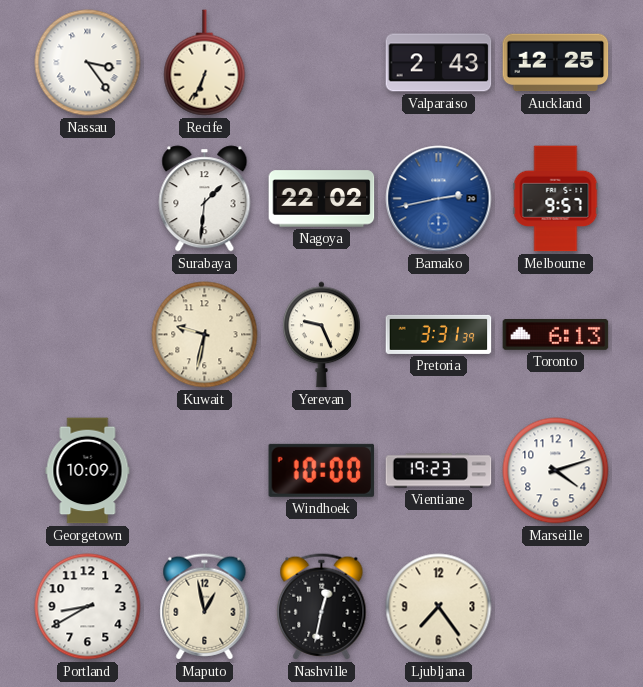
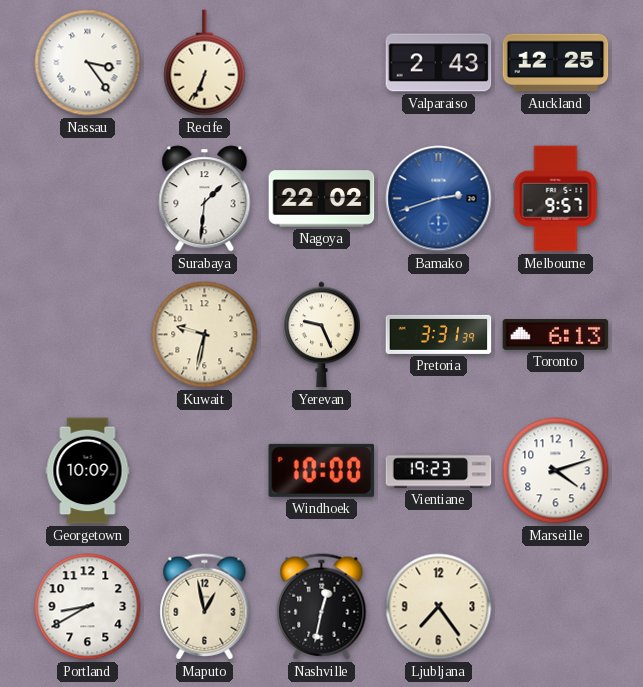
Bamako: 2:43 -> 2:42 (439, 199)
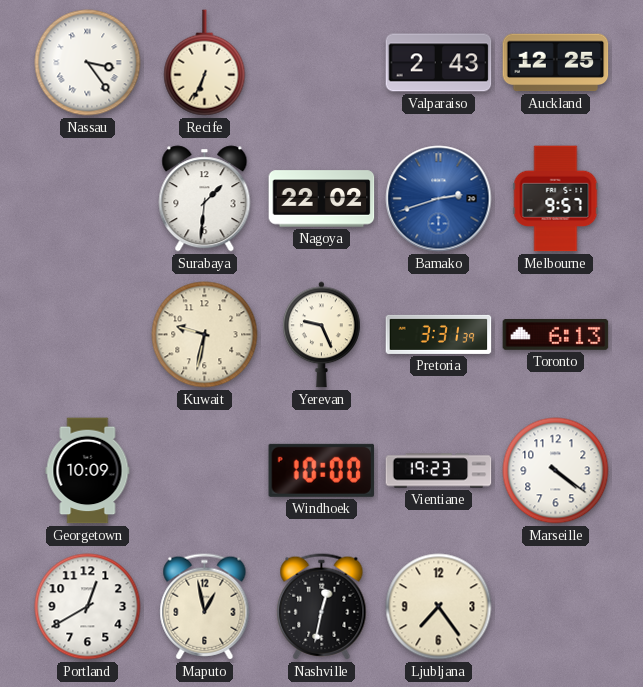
Marseille: 4:12 -> 4:21 (556, 471)
Portland: 8:40 -> 12:40 (88, 607)
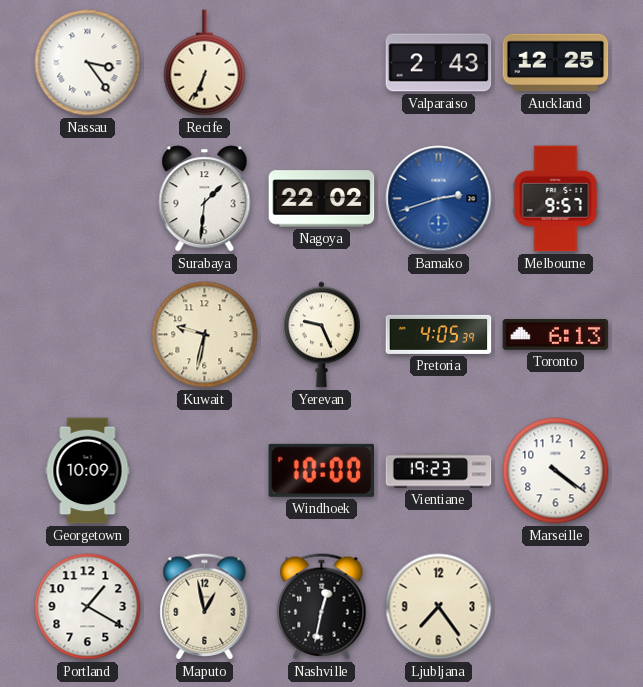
Pretoria: 3:31 -> 4:05 (439, 334)
Portland: 12:40 -> 1:20 (88, 607)
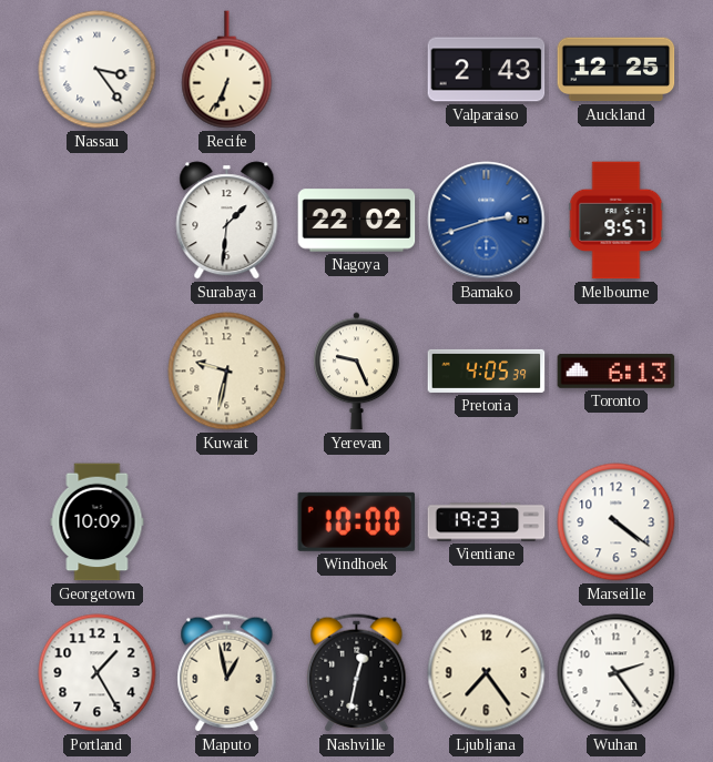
Portland: 1:20 -> 1:25 (98, 673)
Wuhan: none -> 2:24 (617, 673)
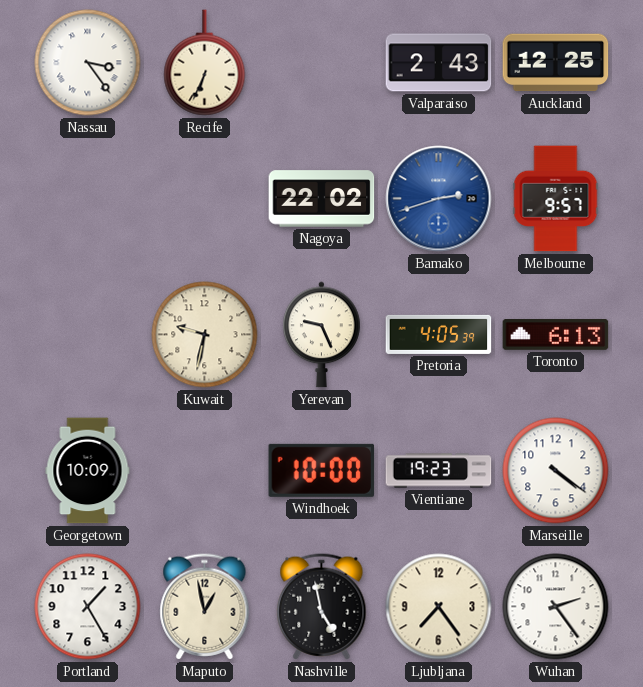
Surabaya: 1:31 -> none (227, 221)
Nashville: 12:32 -> 4:58 (322, 607)
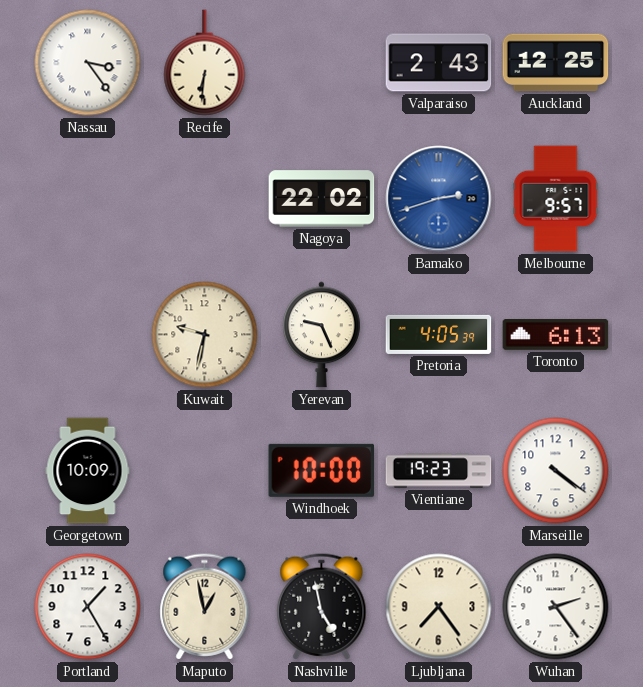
Recife: 6:34 -> 6:31 (205, 63)
